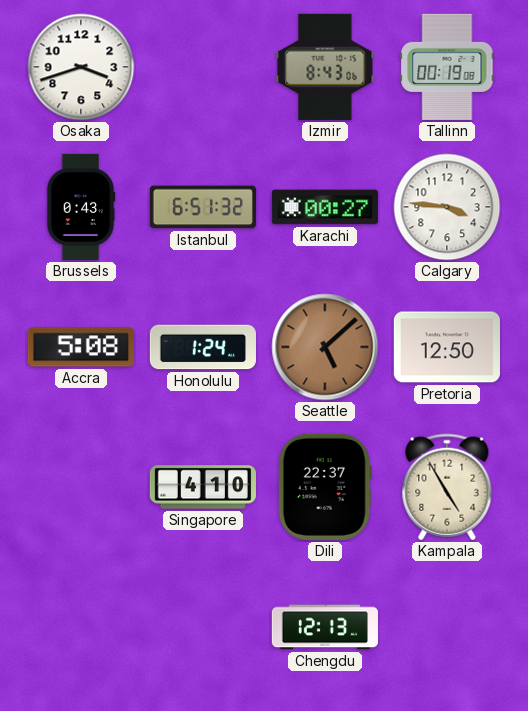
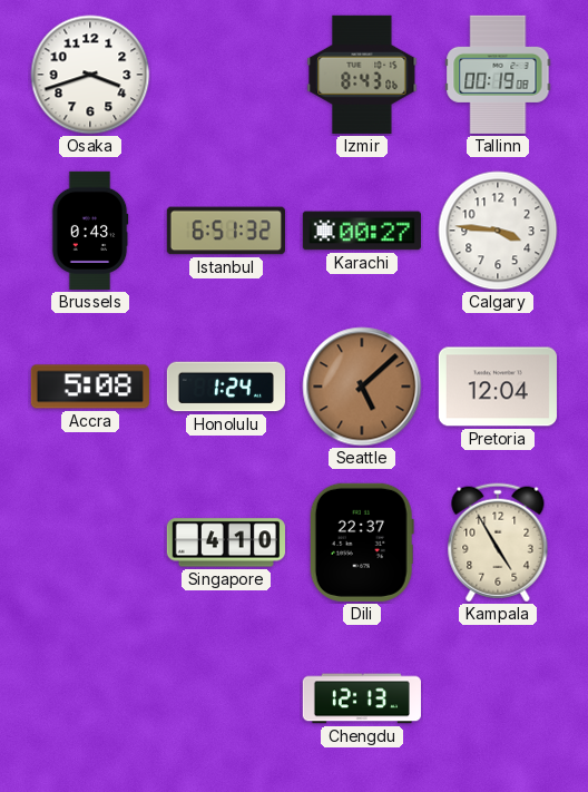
Pretoria: 12:50 -> 12:04 (498, 387)
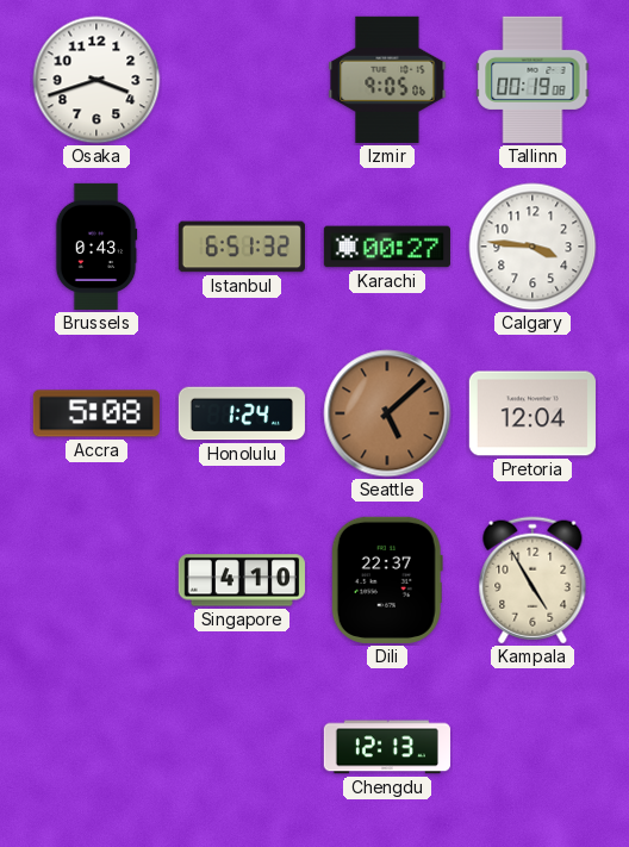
Izmir: 8:43 -> 9:05 (387, 80)
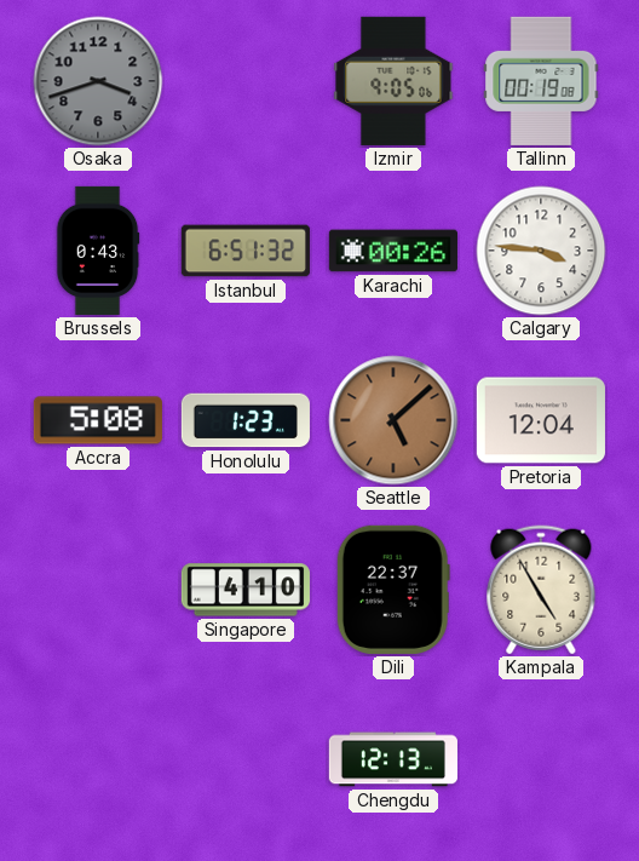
Osaka dial: white -> grey (98, 81)
Karachi: 00:27 -> 00:26 (393, 251)
Honolulu: 1:24 -> 1:23 (246, 420)
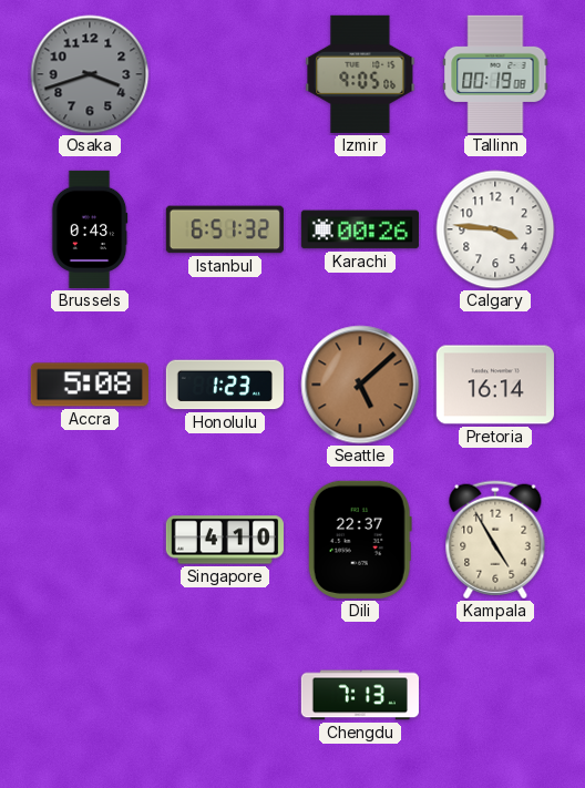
Pretoria: 12:04 -> 16:14 (495, 385)
Chengdu: 12:13 -> 7:13 (360, 695)
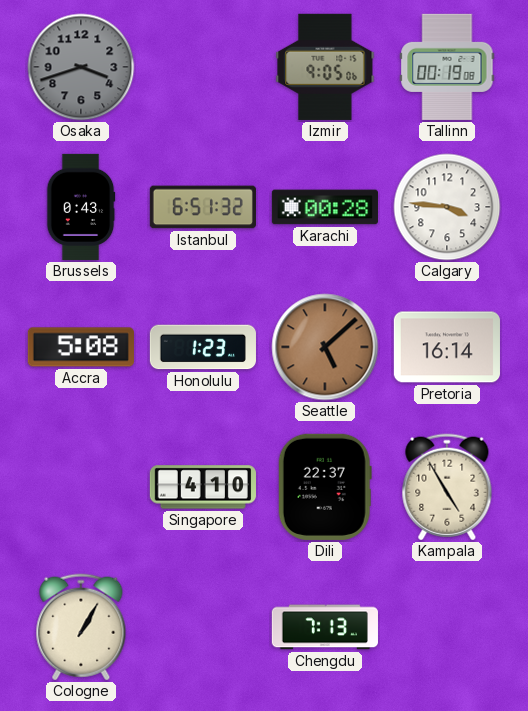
Karachi: 00:26 -> 00:28 (325, 207)
Cologne: none -> 1:05 (81, 627)
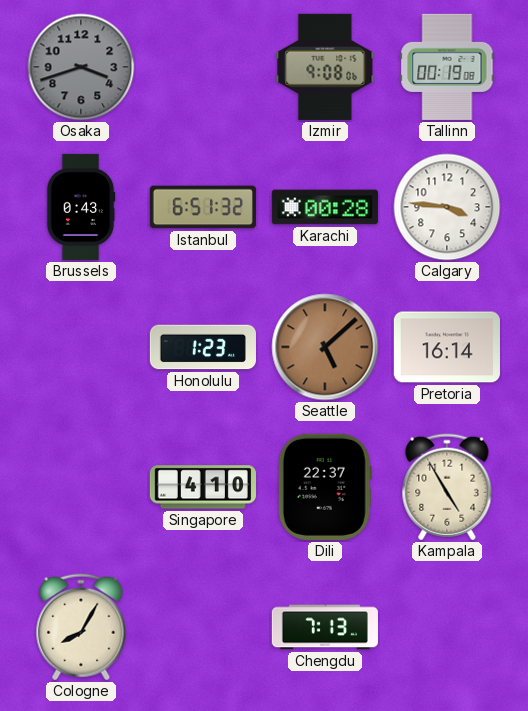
Izmir: 9:05 -> 9:08 (325, 67)
Accra: 5:08 -> none (81, 347)
Cologne: 1:05 -> 8:05 (81, 627)
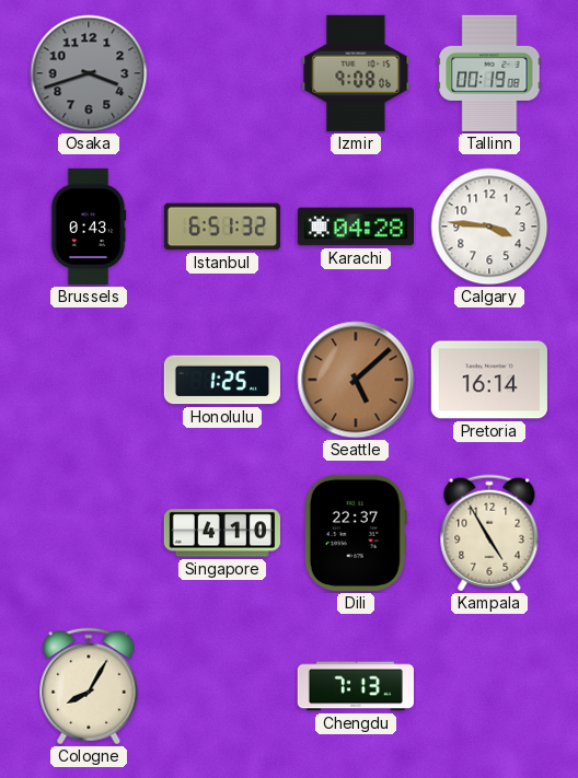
Karachi: 00:28 -> 04:28 (356, 227)
Honolulu: 1:23 -> 1:25 (222, 380)
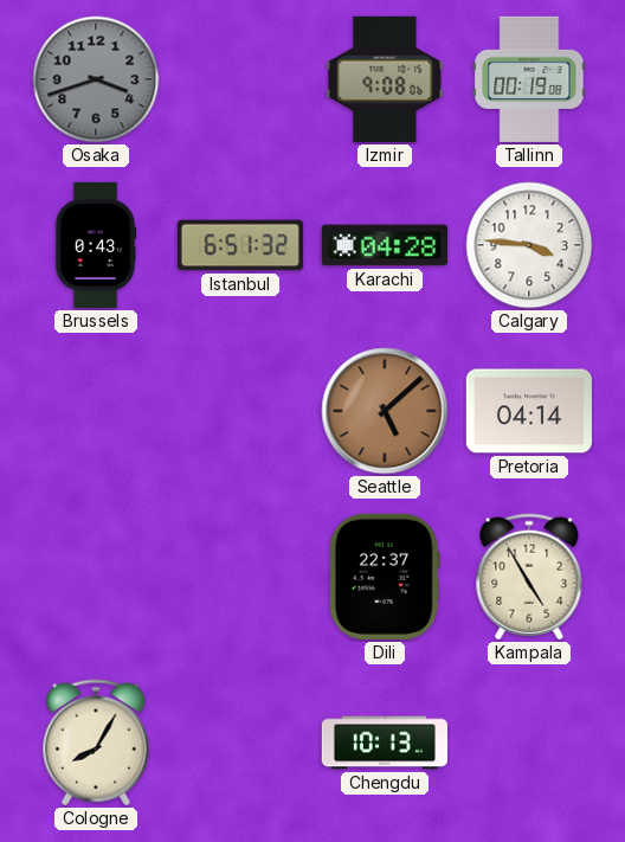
Honolulu: 1:25 -> none (222, 380)
Pretoria: 16:14 -> 04:14 (529, 411)
Singapore: 4:10 -> none (222, 533)
Chengdu: 7:13 -> 10:13 (385, 743)
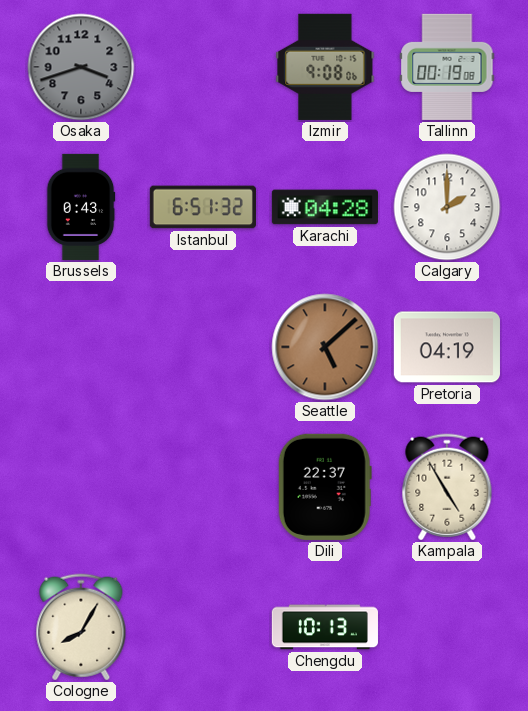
Calgary: 3:46 -> 2:00 (447, 207)
Pretoria: 04:14 -> 04:19 (447, 347)
